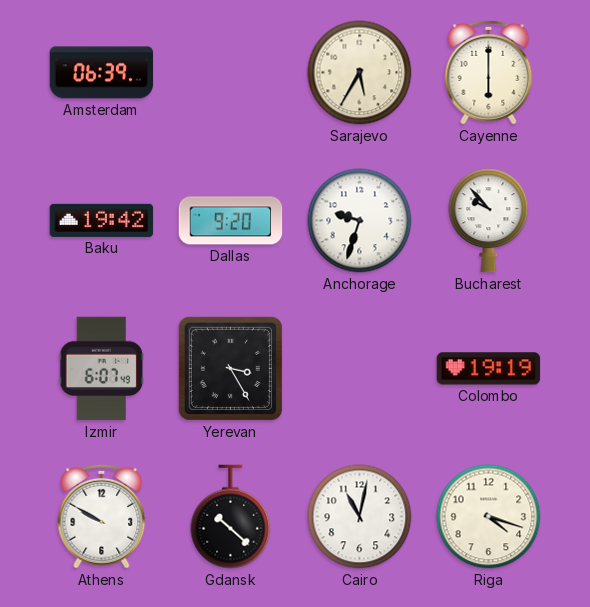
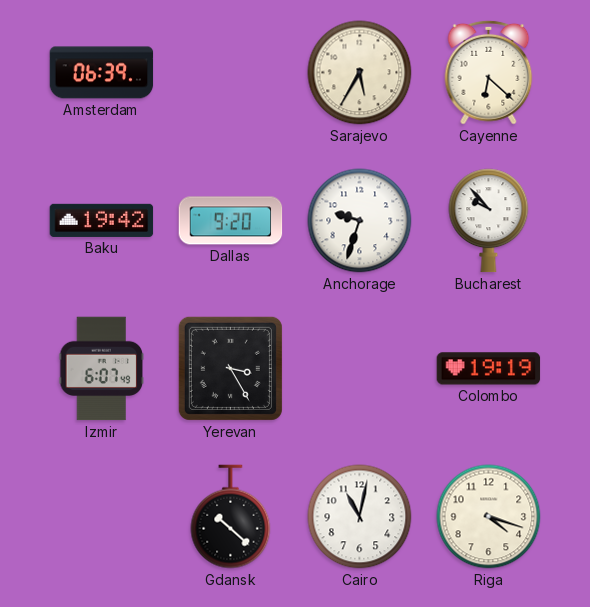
Cayenne: 6:00 -> 6:22 (489, 72)
Athens: 9:50 -> none (102, 516)
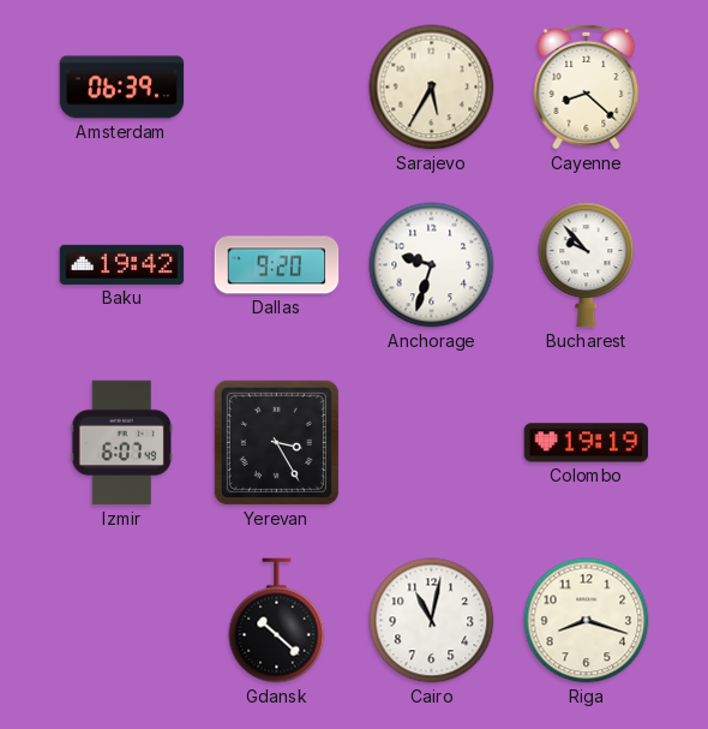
Cayenne: 6:22 -> 8:22 (587, 86)
Riga: 4:18 -> 8:18 (587, 621)
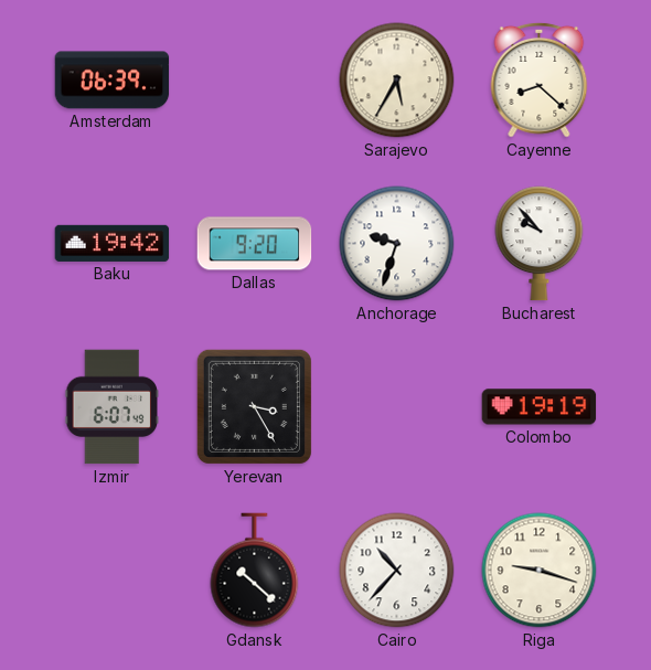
Cairo: 11:02 -> 10:37 (397, 571)
Riga: 8:18 -> 9:18 (540, 571)
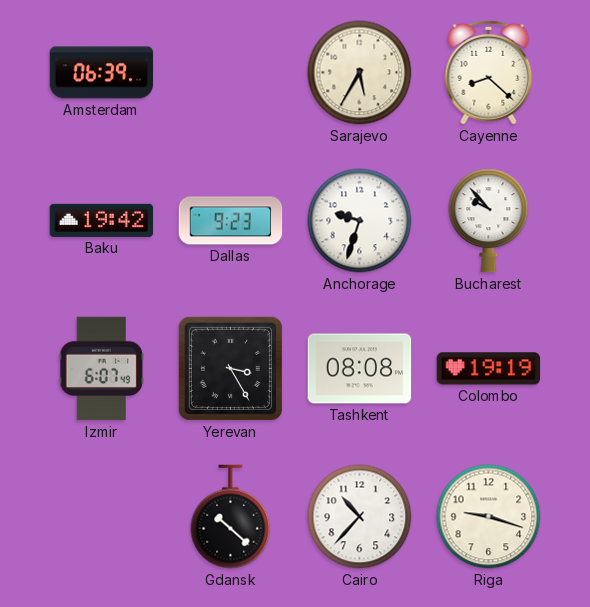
Dallas: 9:20 -> 9:23 (231, 221)
Tashkent: none -> 08:08 (360, 369)
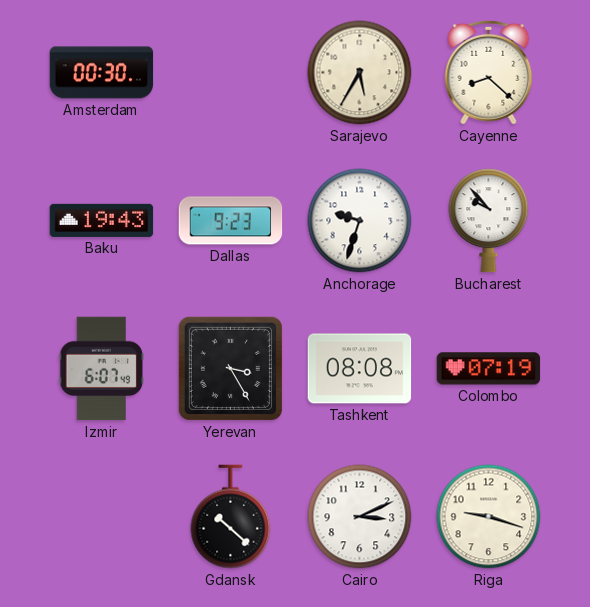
Amsterdam: 06:39 -> 00:30 (102, 73)
Baku: 19:42 -> 19:43 (102, 220)
Colombo: 19:19 -> 07:19 (489, 369)
Cairo: 10:37 -> 3:11 (360, 517)
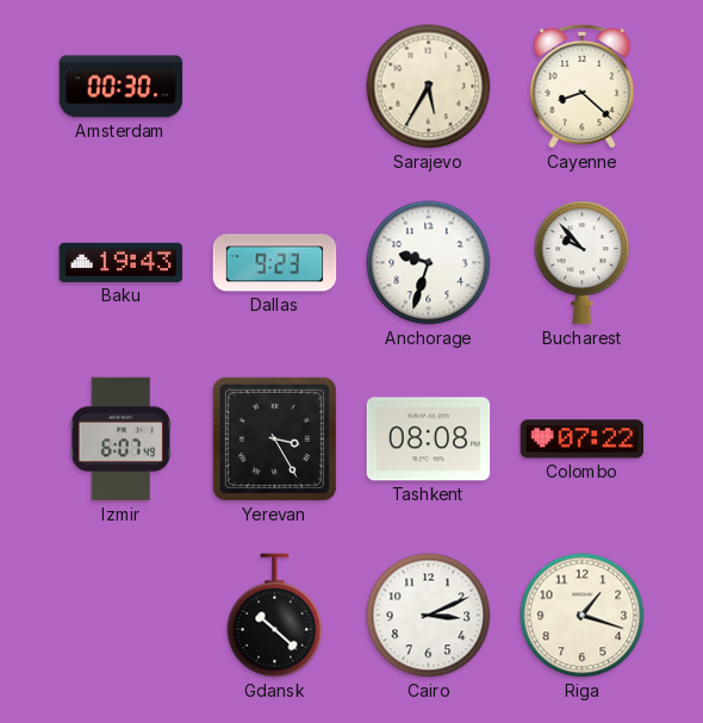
Colombo: 07:19 -> 07:22 (583, 440)
Riga: 9:18 -> 1:18 (583, 616)
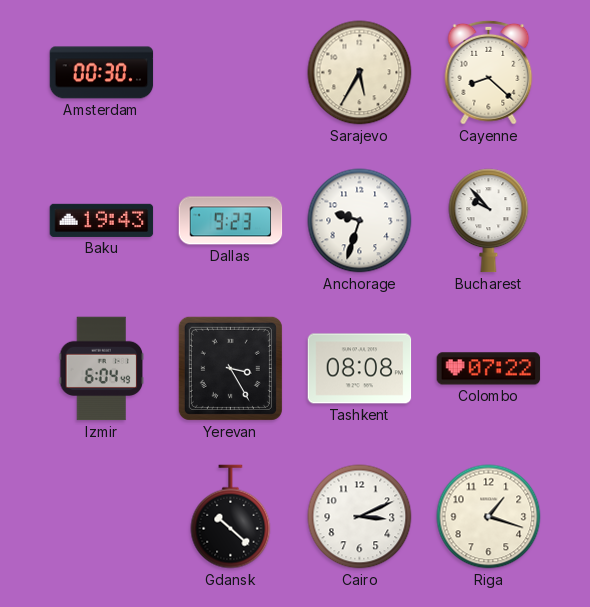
Izmir: 6:07 -> 6:04 (102, 369)
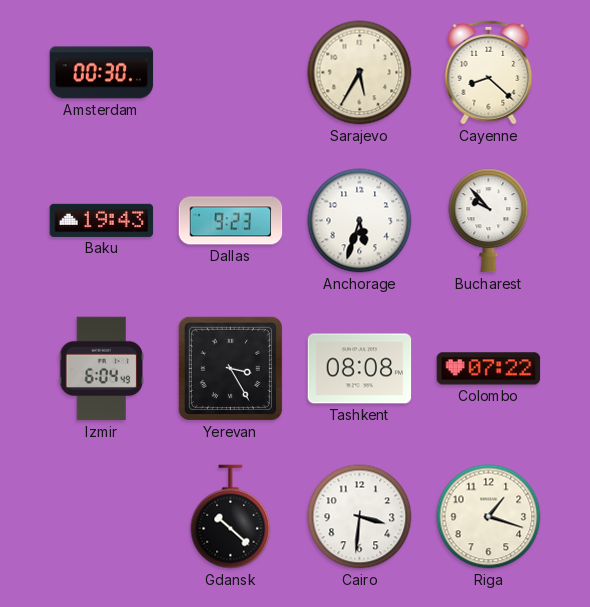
Anchorage: 9:33 -> 5:33 (360, 221)
Cairo: 3:11 -> 3:31 (360, 517)
